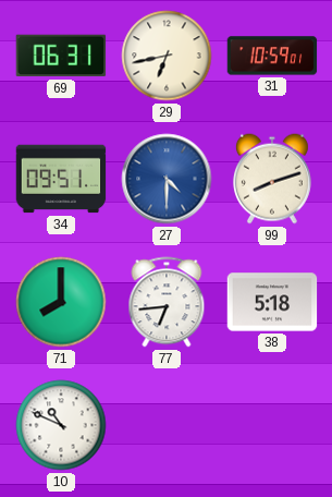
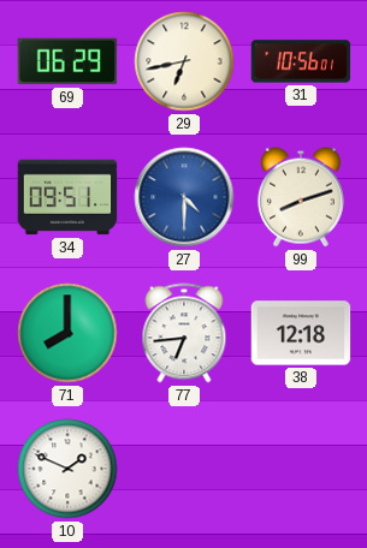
69: 06:31 -> 06:29 (67, 61)
31: 10:59 -> 10:56 (301, 61)
38: 5:18 -> 12:18 (301, 333)
10: 10:49 -> 1:49 (67, 469)
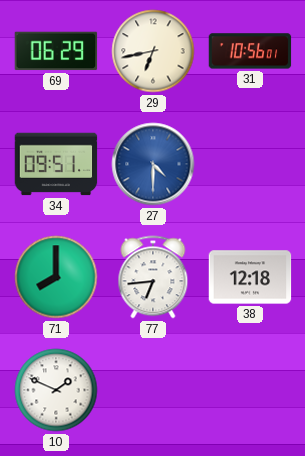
99: 8:12 -> none (301, 197)
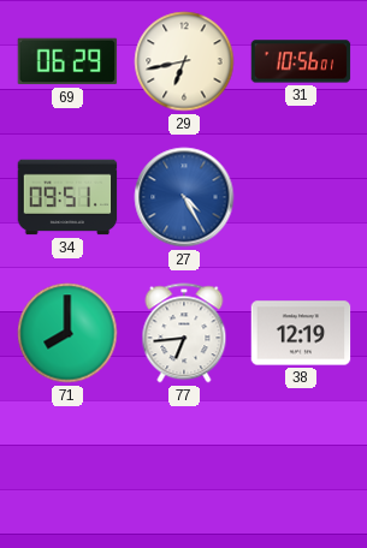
27: 4:30 -> 4:25 (184, 197)
38: 12:18 -> 12:19 (301, 333)
10: 1:49 -> none (56, 390)
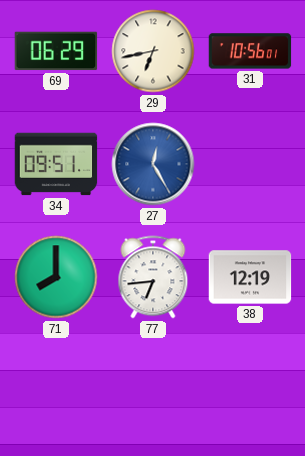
27: 4:25 -> 12:25 (153, 164)
